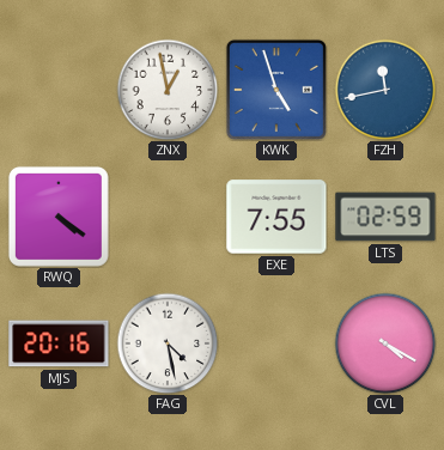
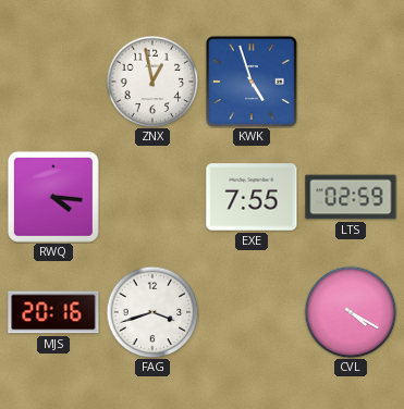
FZH: 11:43 -> none (385, 90)
RWQ: 4:21 -> 4:16 (53, 197)
FAG: 4:28 -> 3:42 (152, 312)
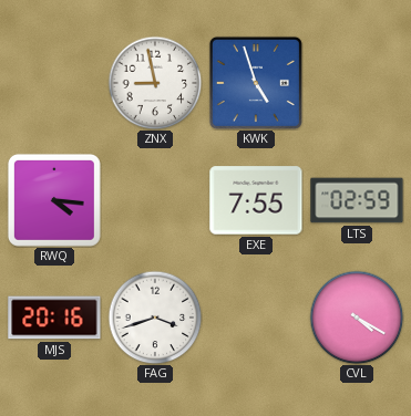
ZNX: 12:58 -> 8:58 (155, 83)
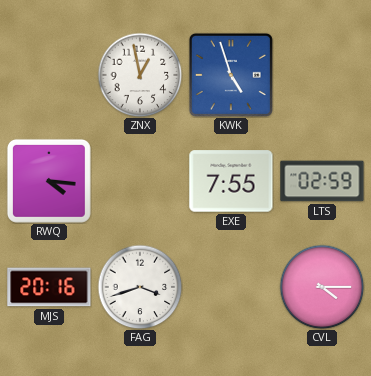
ZNX: 8:58 -> 12:58 (140, 75)
CVL: 4:20 -> 4:15 (322, 287)
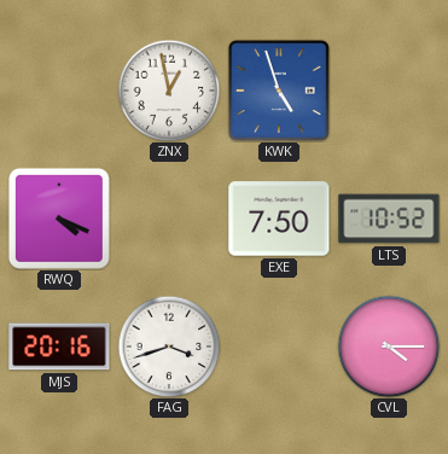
RWQ: 4:16 -> 4:19 (59, 219)
EXE: 7:55 -> 7:50 (279, 219)
LTS: 02:59 -> 10:52 (389, 219)
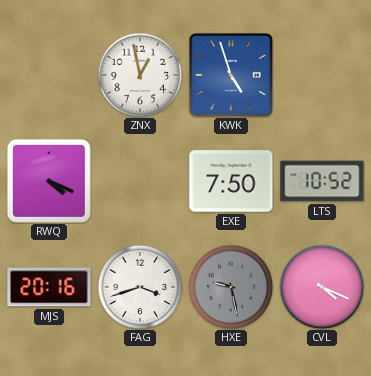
HXE: none -> 9:28 (231, 287)
CVL: 4:15 -> 4:19 (322, 287)
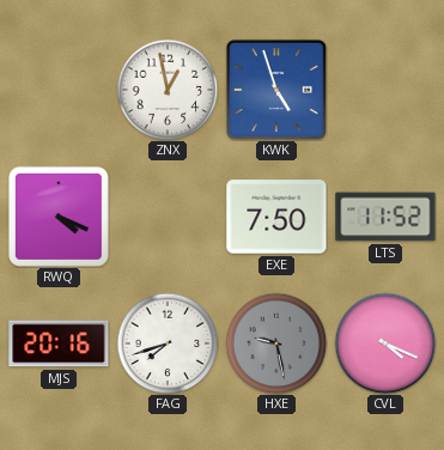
LTS: 10:52 -> 11:52 (385, 217)
FAG: 3:42 -> 7:42 (168, 343)
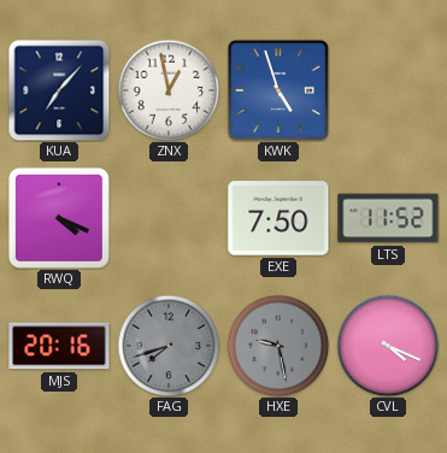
KUA: none -> 7:07 (59, 90)
FAG dial: white -> grey (169, 346)
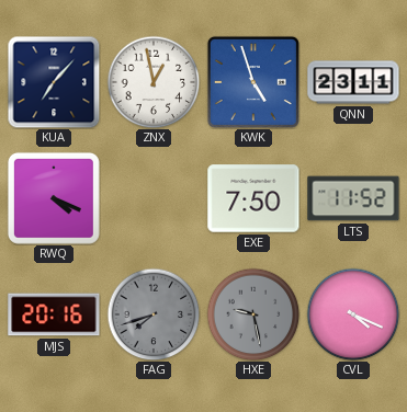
QNN: none -> 23:11 (353, 82)
